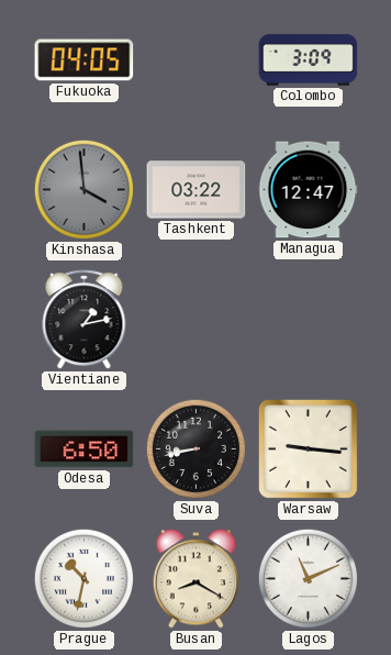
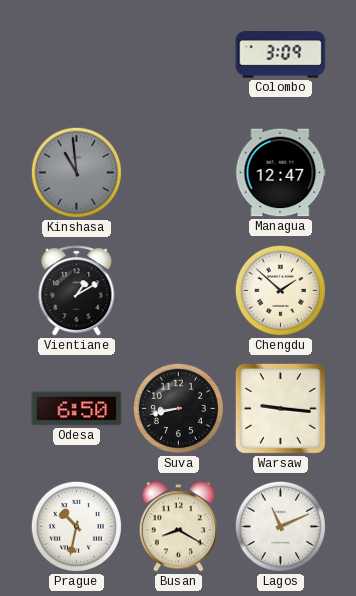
Fukuoka: 04:05 -> none (85, 60)
Kinshasa: 3:59 -> 10:59 (76, 172)
Tashkent: 03:22 -> none (197, 190)
Vientiane: 1:13 -> 1:10 (77, 291)
Chengdu: none -> 1:52 (280, 290)
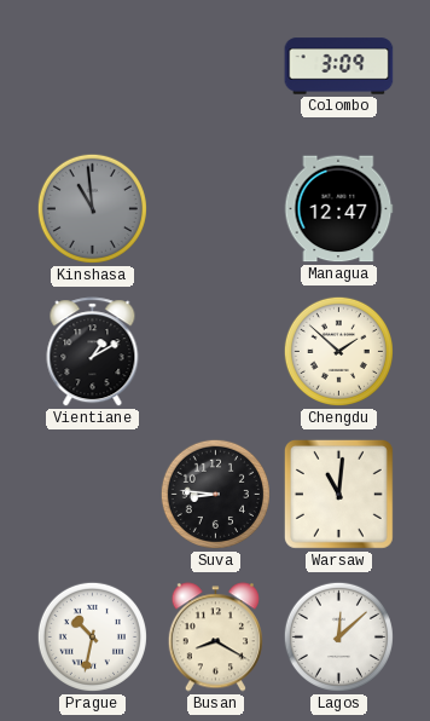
Odesa: 6:50 -> none (77, 409)
Suva: 8:43 -> 8:46 (215, 494)
Warsaw: 9:16 -> 11:01 (338, 494)
Lagos: 11:11 -> 12:08 (338, 636)
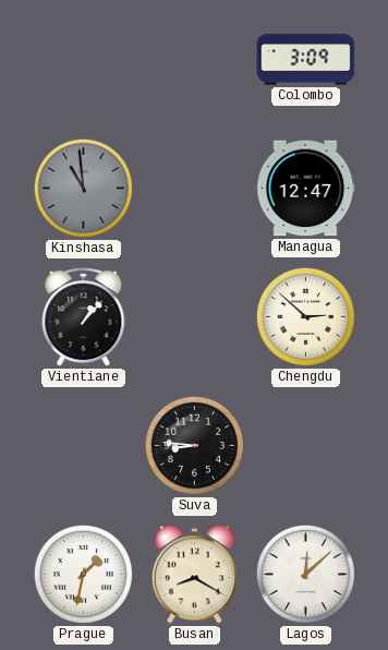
Vientiane: 1:10 -> 1:07 (84, 317)
Chengdu: 1:52 -> 2:52 (305, 316)
Warsaw: 11:01 -> none (338, 494)
Prague: 10:32 -> 1:32 (83, 574)
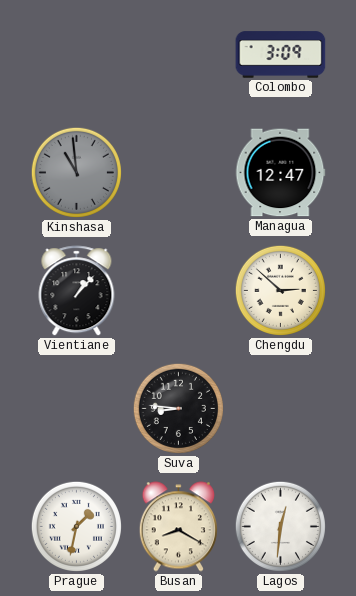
Lagos: 12:08 -> 12:31 (280, 526)
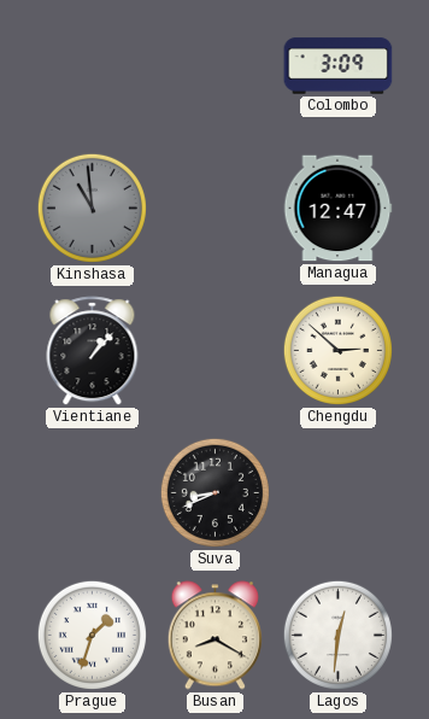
Suva: 8:46 -> 8:41 (214, 492)
Prague: 1:32 -> 1:33 (92, 635)
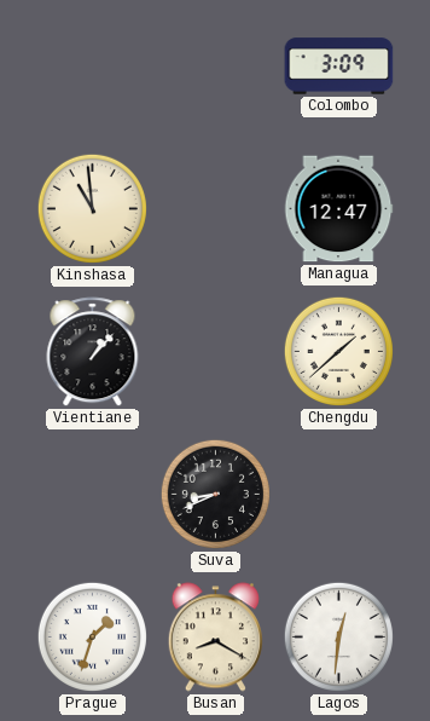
Kinshasa dial: grey -> cream (92, 208)
Chengdu: 2:52 -> 1:38 (338, 351)
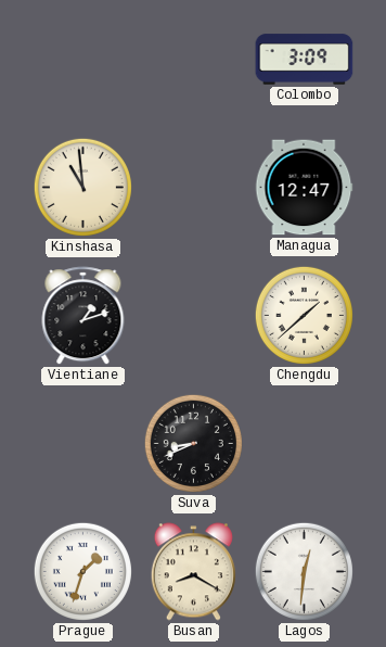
Vientiane: 1:07 -> 1:12 (83, 316)
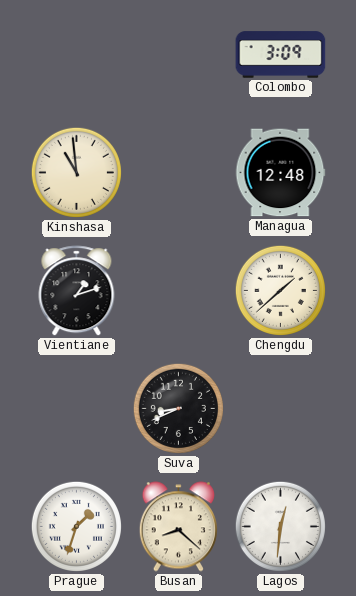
Managua: 12:47 -> 12:48 (280, 173)
Busan: 8:20 -> 8:22 (178, 527)
